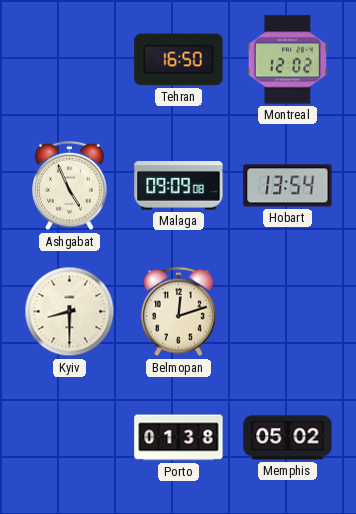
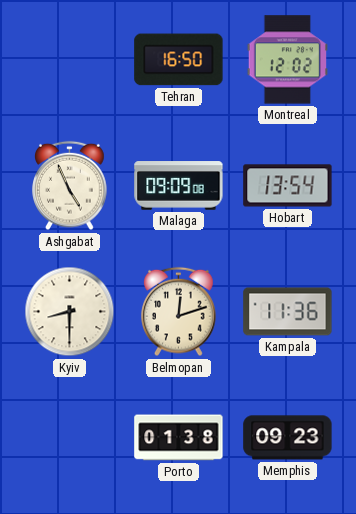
Kampala: none -> 11:36 (288, 312)
Memphis: 05:02 -> 09:23 (288, 438)
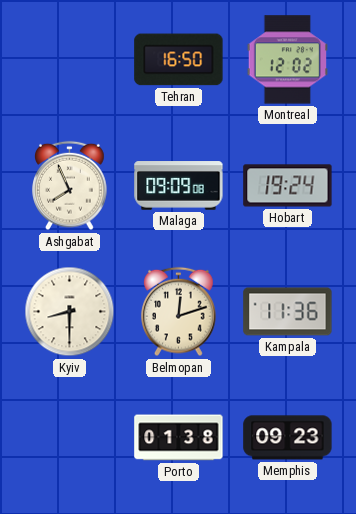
Ashgabat: 4:56 -> 7:56 (70, 186)
Hobart: 13:54 -> 19:24 (288, 186)
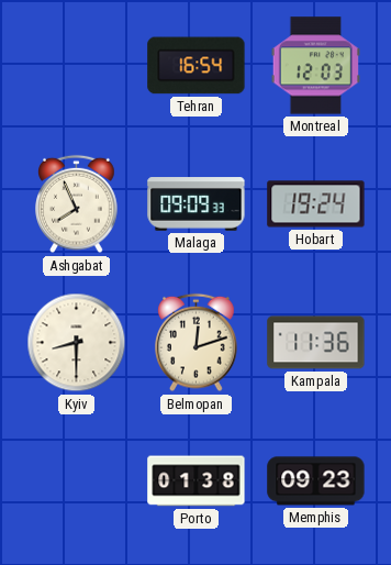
Tehran: 16:50 -> 16:54 (197, 66)
Montreal: 12:02 -> 12:03 (315, 66)
Malaga: 09:09:08 -> 09:09:33 (197, 204)
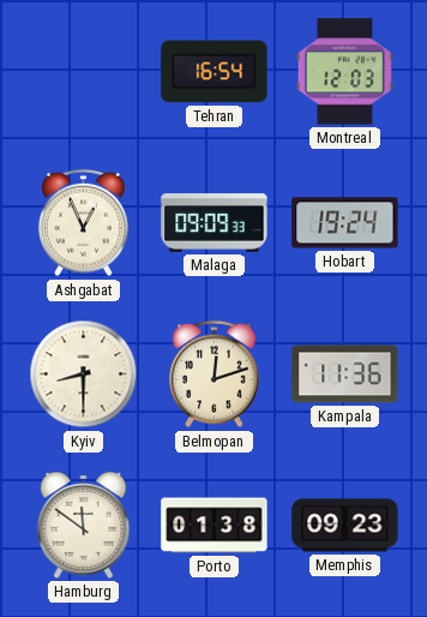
Ashgabat: 7:56 -> 12:56 (84, 223)
Hamburg: none -> 11:51 (84, 525)
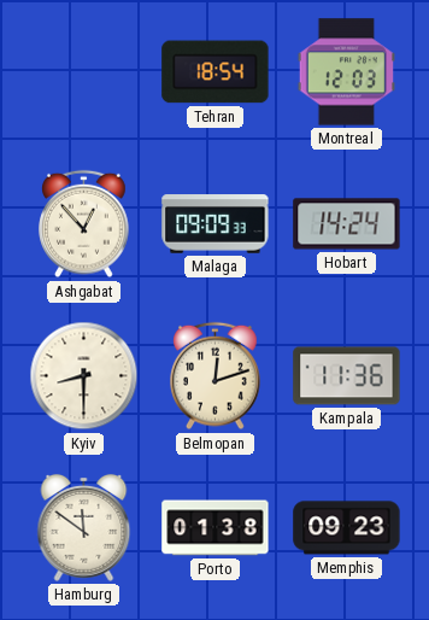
Tehran: 16:54 -> 18:54 (216, 72)
Ashgabat: 12:56 -> 12:53 (84, 224)
Hobart: 19:24 -> 14:24 (347, 224)
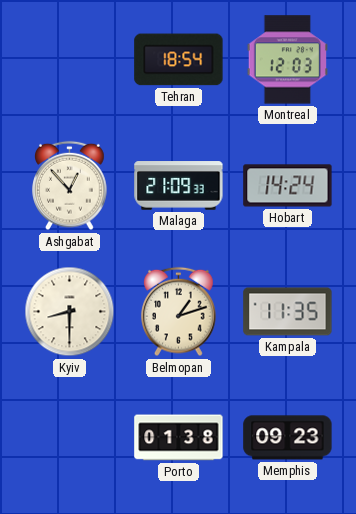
Malaga: 09:09 -> 21:09 (179, 186)
Belmopan: 12:12 -> 1:12 (179, 312)
Kampala: 11:36 -> 11:35 (288, 312)
Hamburg: 11:51 -> none (84, 527)
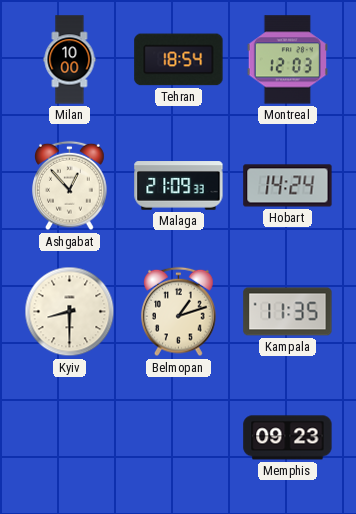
Milan: none -> 10:00 (70, 60)
Porto: 01:38 -> none (179, 438)
